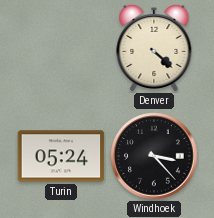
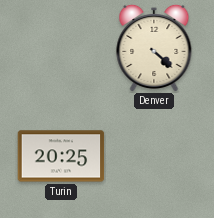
Turin: 05:24 -> 20:25 (61, 156)
Windhoek: 3:23 -> none (154, 156)
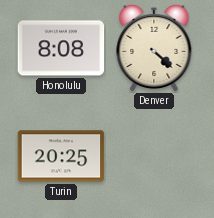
Honolulu: none -> 8:08 (61, 48)
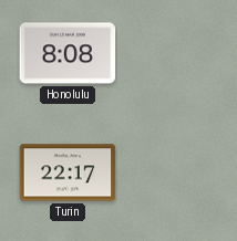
Denver: 4:22 -> none (154, 47)
Turin: 20:25 -> 22:17 (68, 172)
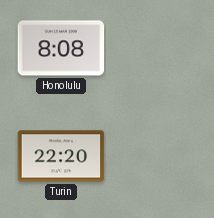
Turin: 22:17 -> 22:20 (61, 156)
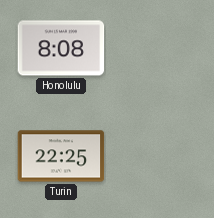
Turin: 22:20 -> 22:25 (61, 156)
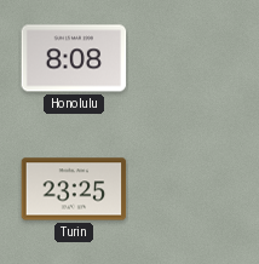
Turin: 22:25 -> 23:25 (74, 189)
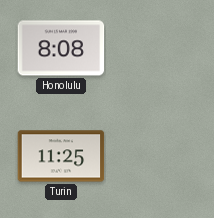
Turin: 23:25 -> 11:25 (61, 156)
